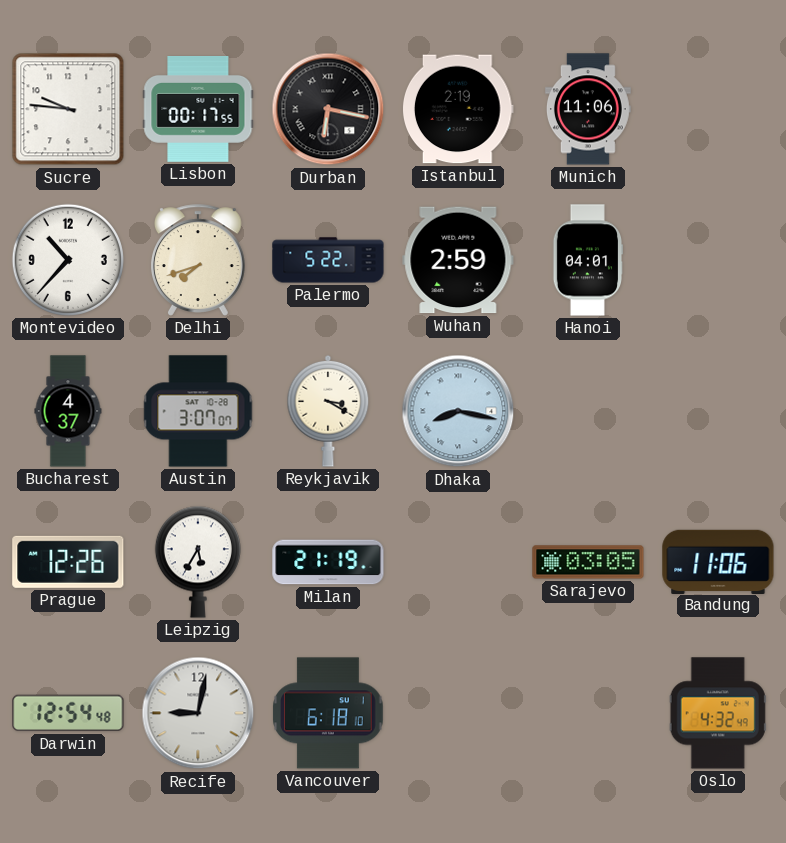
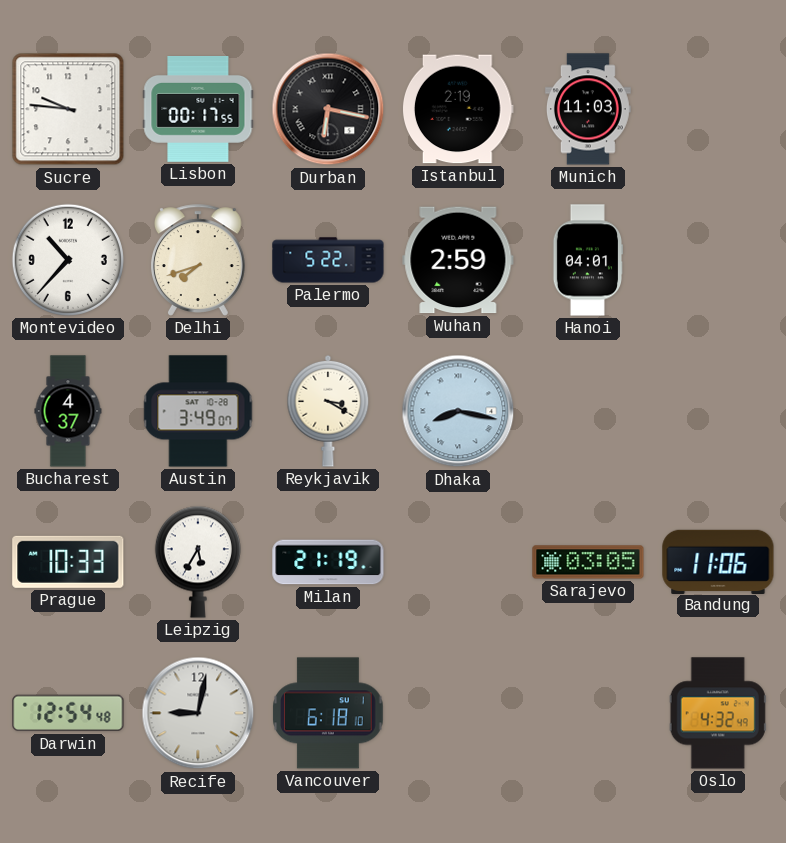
Munich: 11:06 -> 11:03 (588, 109)
Austin: 3:07 -> 3:49 (198, 411)
Prague: 12:26 -> 10:33 (68, 562)
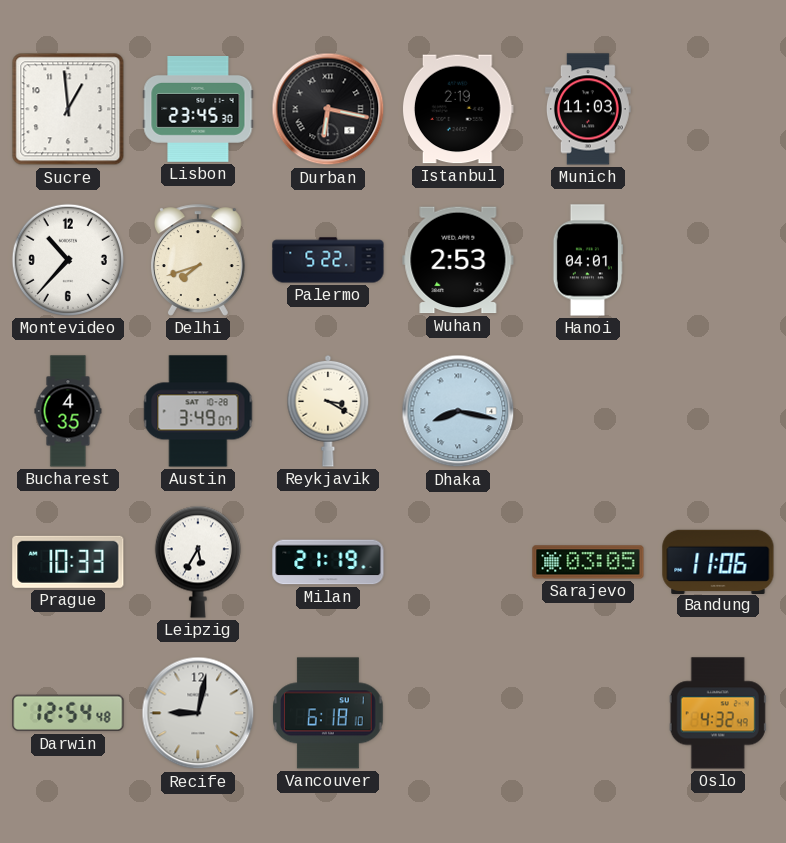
Sucre: 9:46 -> 12:59 (68, 109)
Lisbon: 00:17 -> 23:45 (198, 110)
Wuhan: 2:59 -> 2:53 (458, 260)
Bucharest: 4:37 -> 4:35 (68, 411)
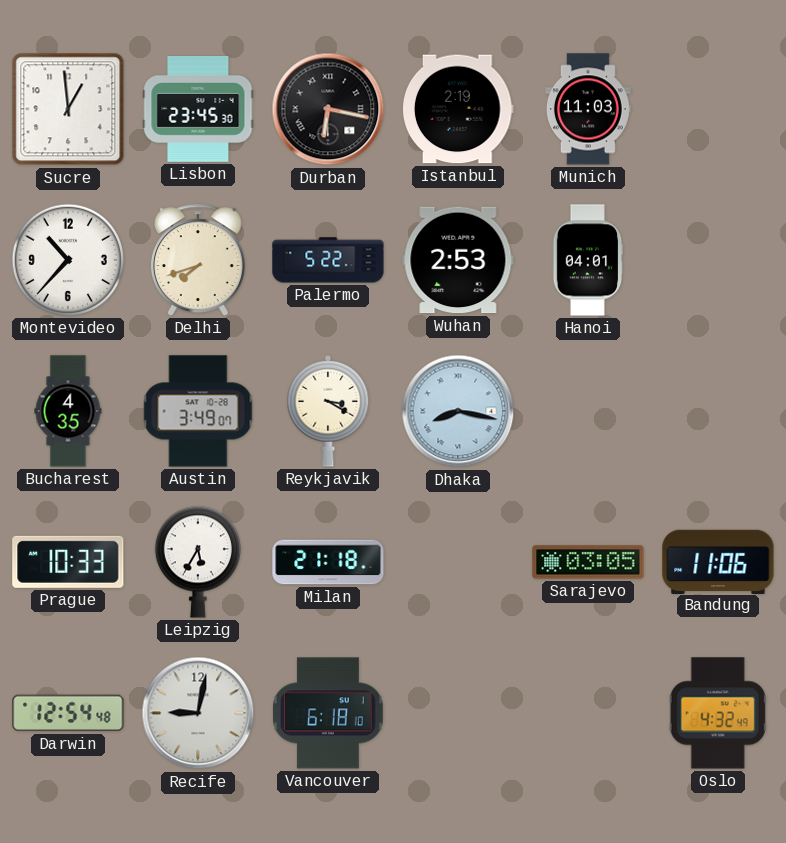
Milan: 21:19 -> 21:18 (328, 562)
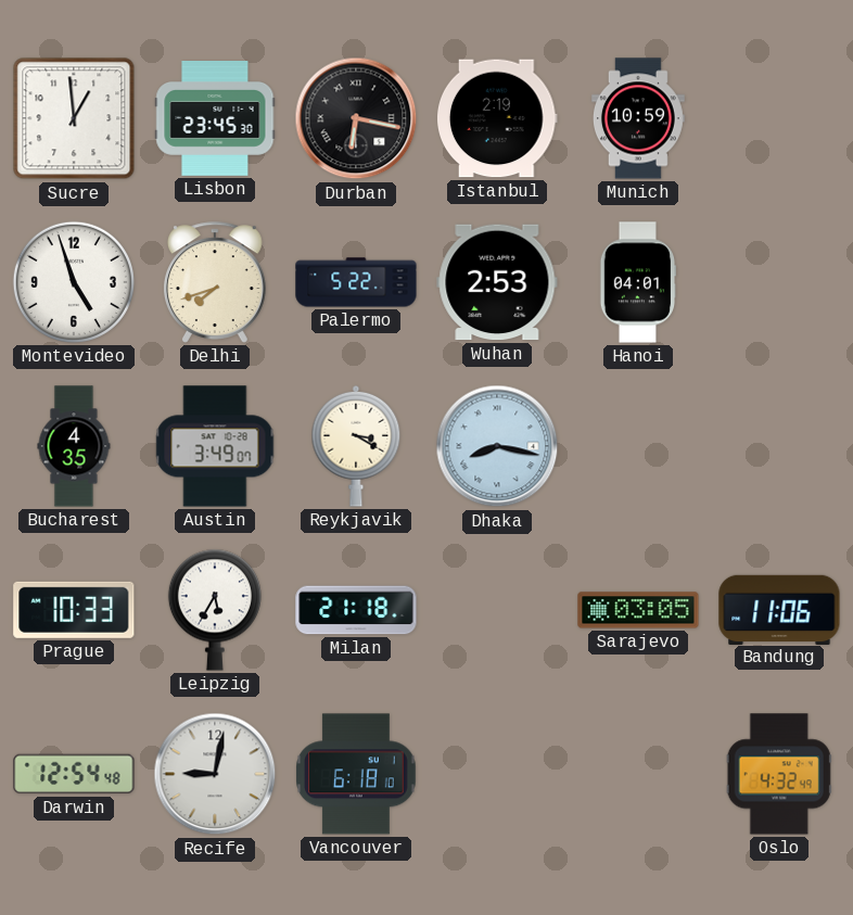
Munich: 11:03 -> 10:59 (638, 118)
Montevideo: 10:37 -> 4:57 (74, 282)
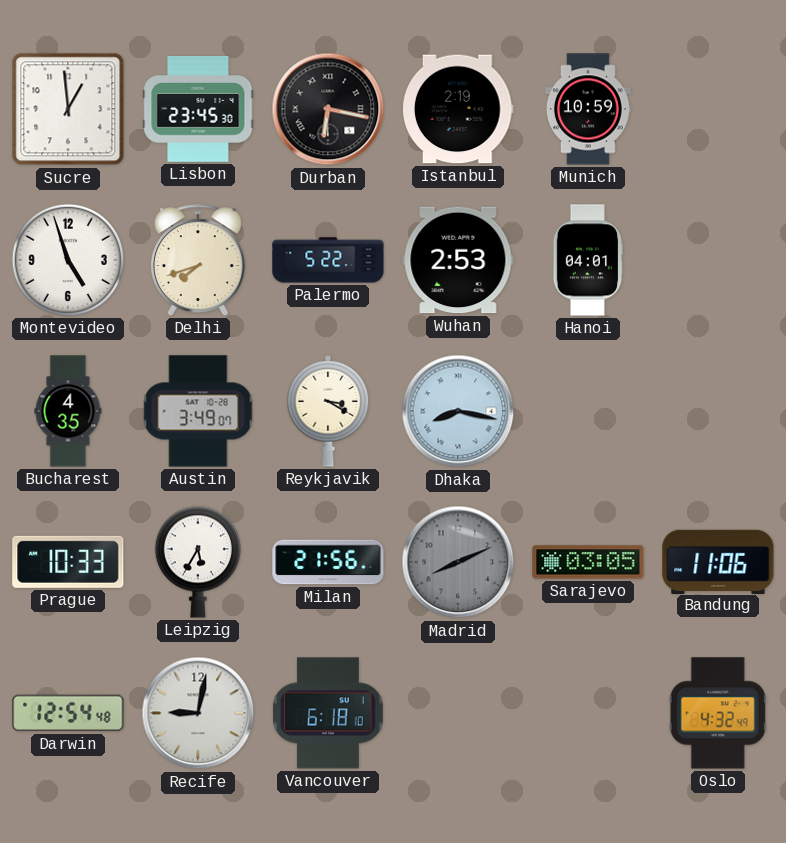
Milan: 21:18 -> 21:56 (328, 562)
Madrid: none -> 8:11 (458, 562)
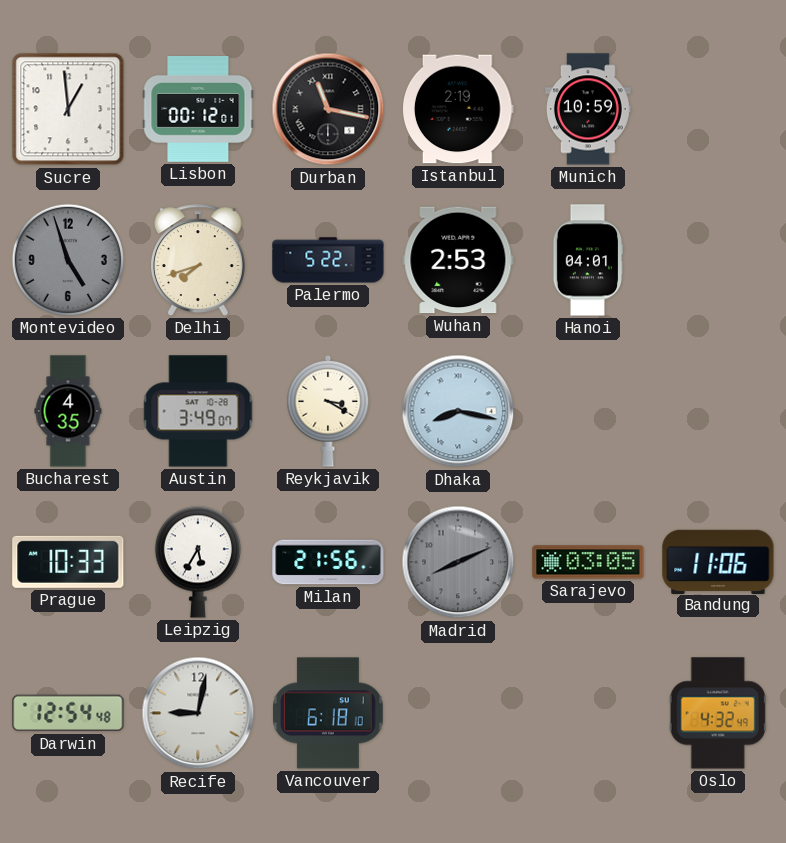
Lisbon: 23:45 -> 00:12 (198, 110)
Durban: 6:17 -> 11:17 (328, 109)
Montevideo dial: white -> grey (68, 260)
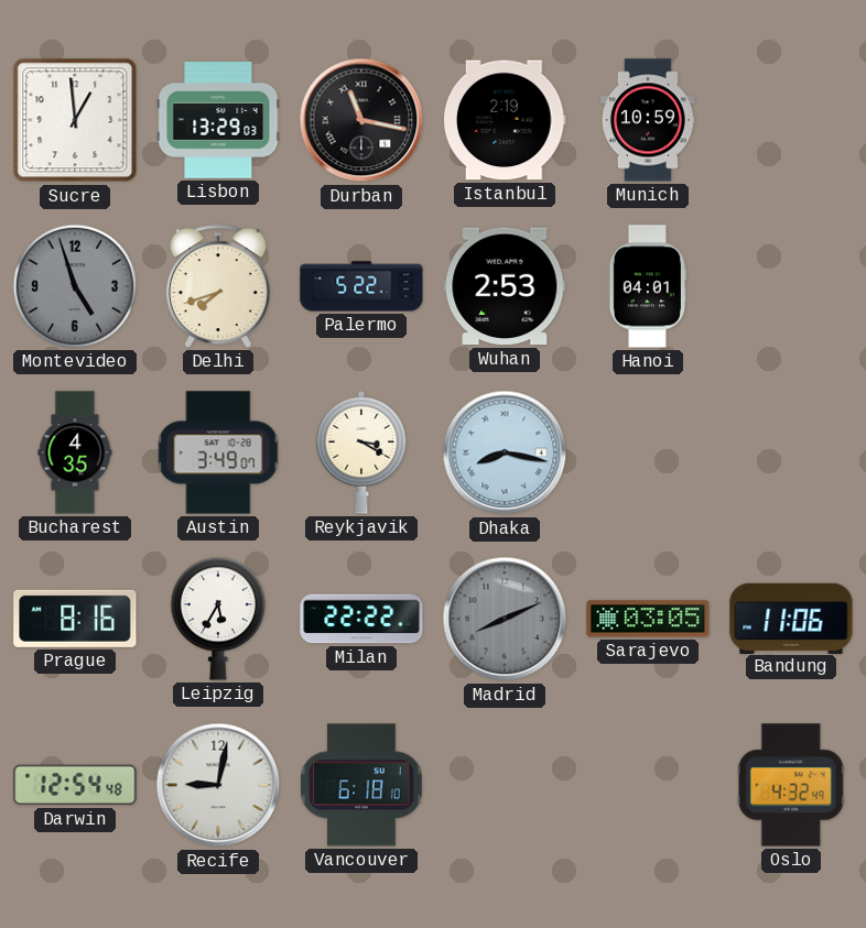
Lisbon: 00:12 -> 13:29 (218, 121)
Prague: 10:33 -> 8:16 (75, 619)
Milan: 21:56 -> 22:22 (361, 619)
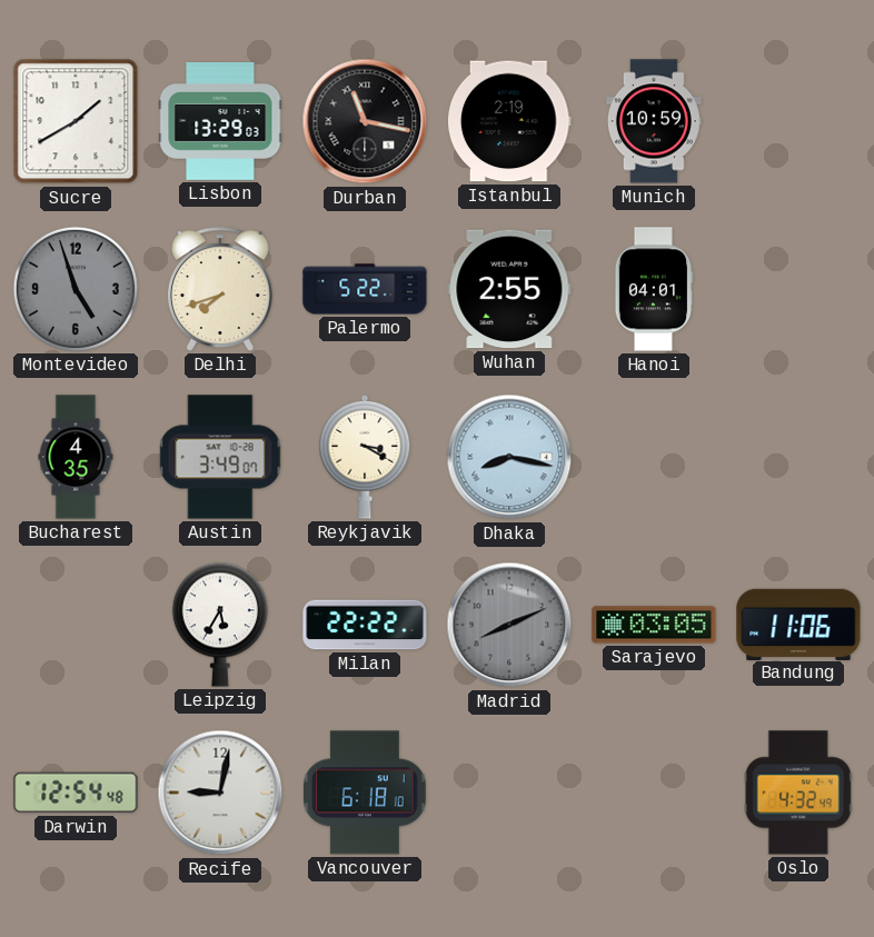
Sucre: 12:59 -> 1:40 (76, 121)
Wuhan: 2:53 -> 2:55 (509, 289)
Prague: 8:16 -> none (75, 619)
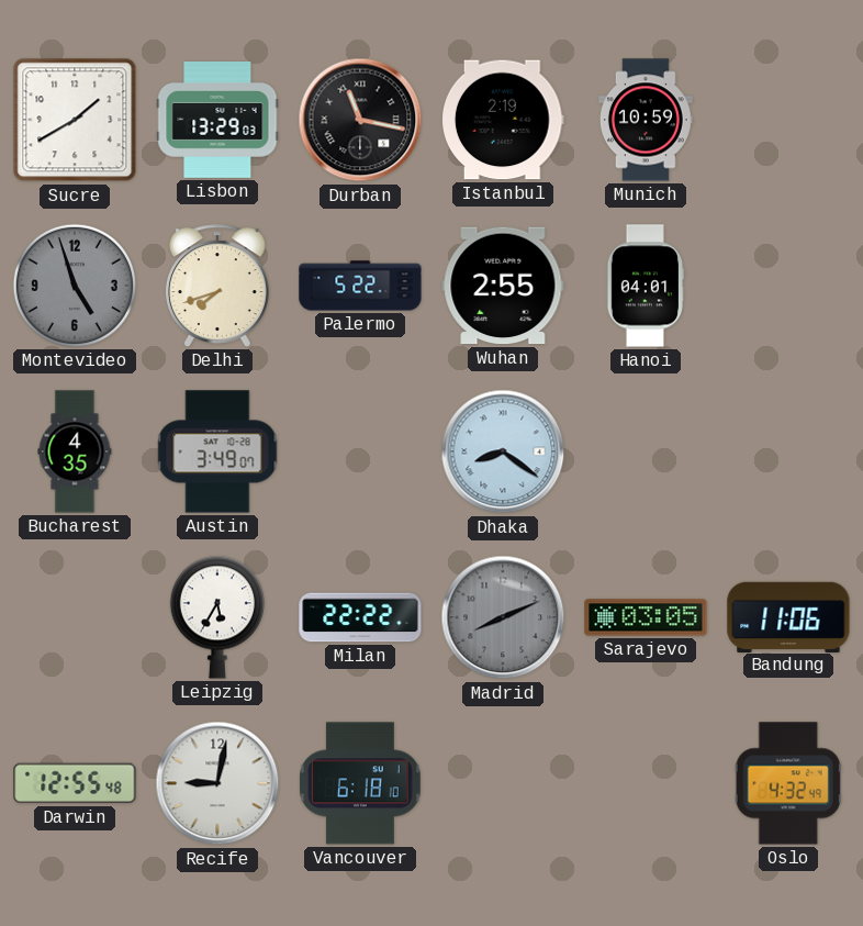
Reykjavik: 3:20 -> none (365, 457)
Dhaka: 8:17 -> 8:21 (503, 451)
Darwin: 12:54 -> 12:55 (75, 783)
